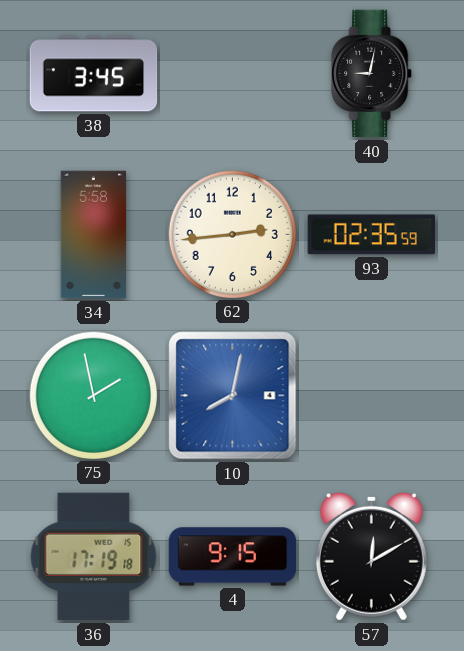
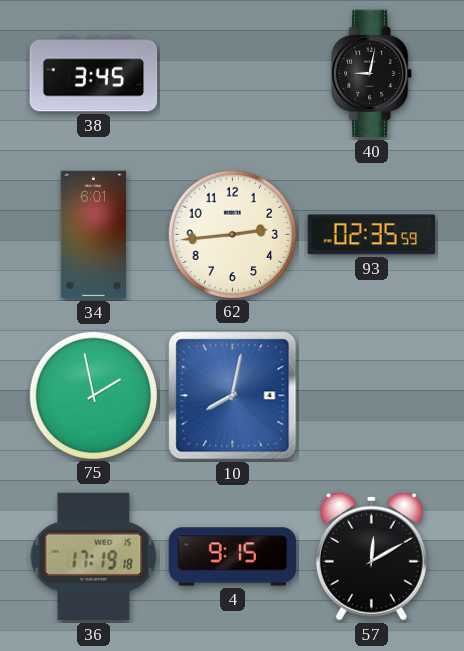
34: 5:58 -> 6:01 (94, 235)
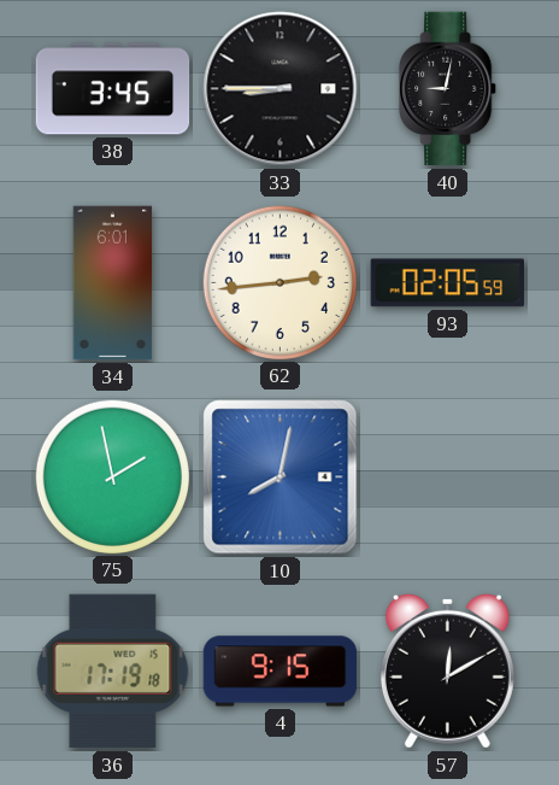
33: none -> 8:45 (281, 89)
93: 02:35 -> 02:05 (447, 283)
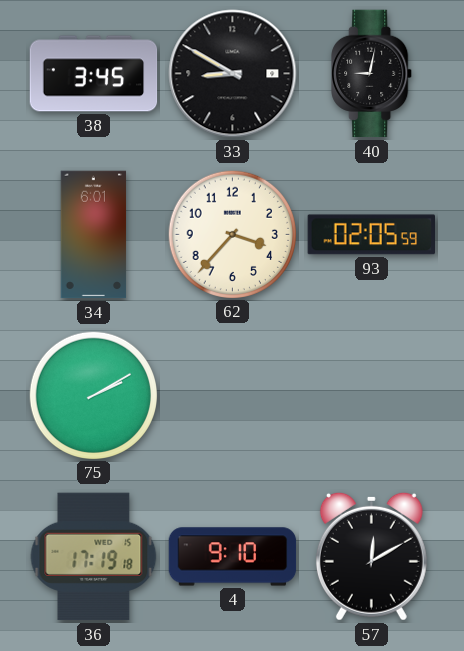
33: 8:45 -> 8:50 (233, 74)
62: 2:44 -> 3:37 (232, 234)
75: 1:58 -> 2:10 (93, 395)
10: 8:02 -> none (281, 478)
4: 9:15 -> 9:10 (233, 557)
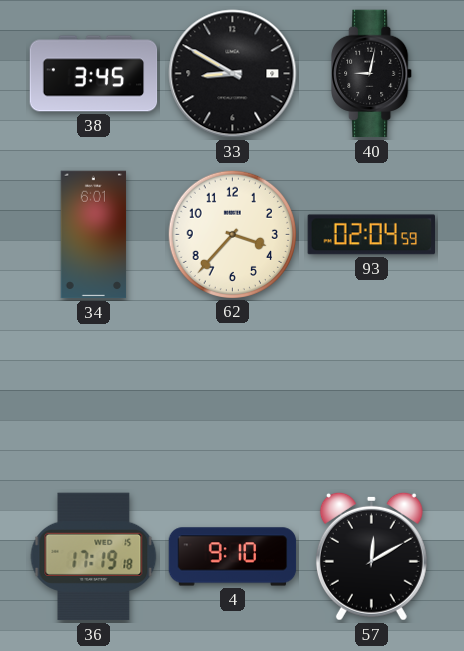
93: 02:05 -> 02:04 (371, 235)
75: 2:10 -> none (93, 395)
